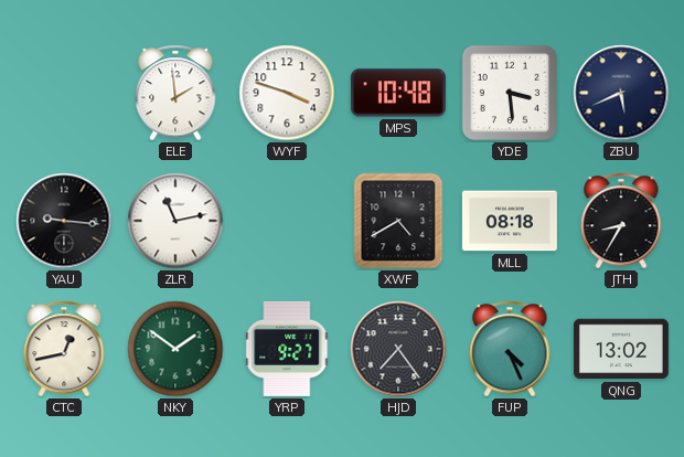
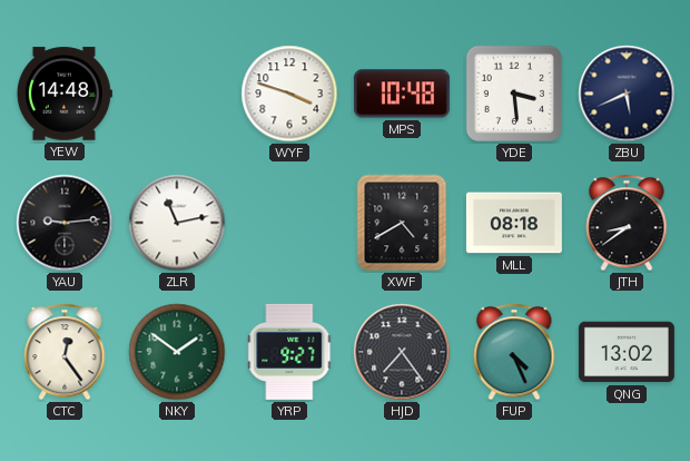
YEW: none -> 14:48 (65, 94)
ELE: 1:59 -> none (175, 93)
YAU: 9:16 -> 9:14 (65, 223)
JTH: 8:35 -> 8:39 (627, 223)
CTC: 12:43 -> 12:24 (65, 352)
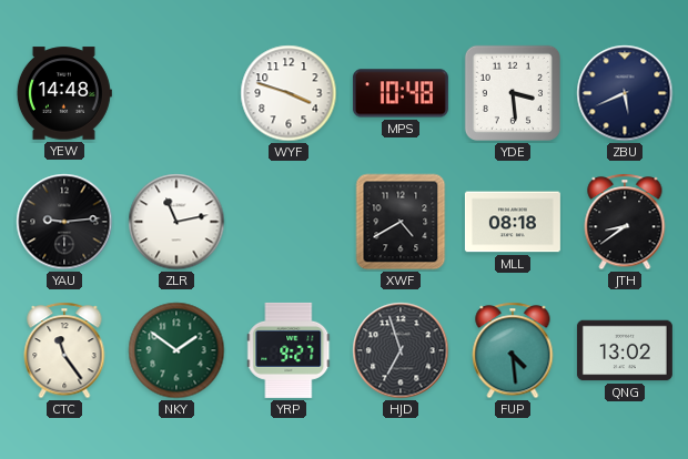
CTC: 12:24 -> 11:24 (64, 350)
HJD: 7:24 -> 6:57 (401, 350)
FUP: 4:26 -> 4:29 (513, 350)
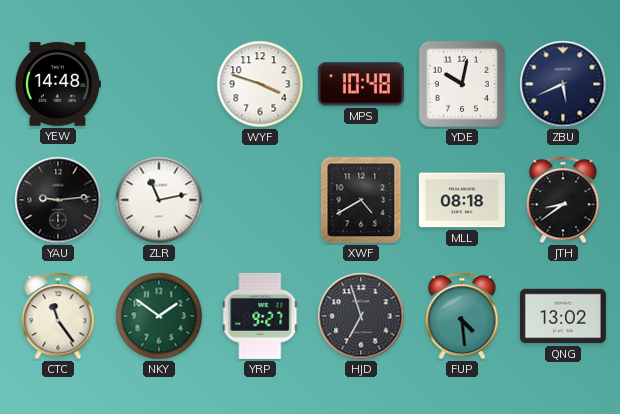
YDE: 3:29 -> 10:02 (462, 84)
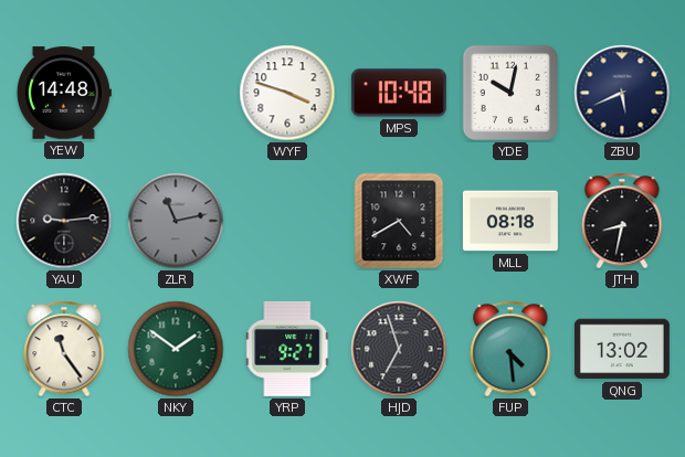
ZLR dial: white -> grey (176, 221)
JTH: 8:39 -> 8:32 (622, 221)
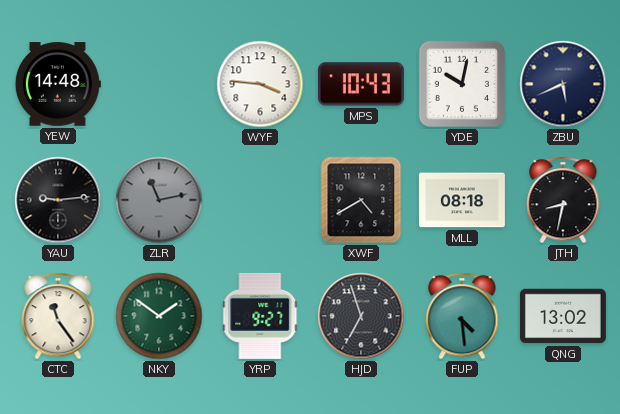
WYF: 3:48 -> 3:46 (260, 84)
MPS: 10:48 -> 10:43 (361, 84)
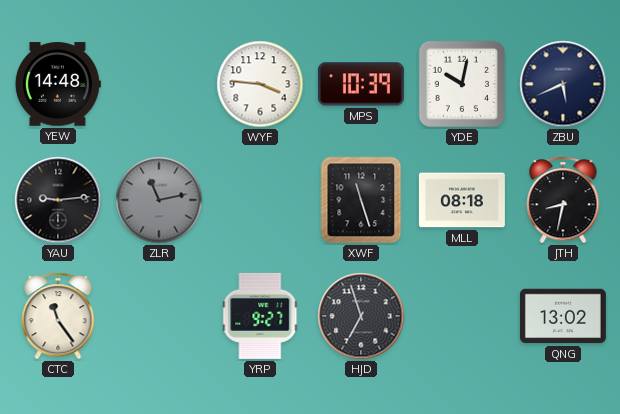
MPS: 10:43 -> 10:39 (361, 84)
XWF: 4:40 -> 11:27 (361, 200)
NKY: 1:51 -> none (159, 316)
FUP: 4:29 -> none (462, 316)
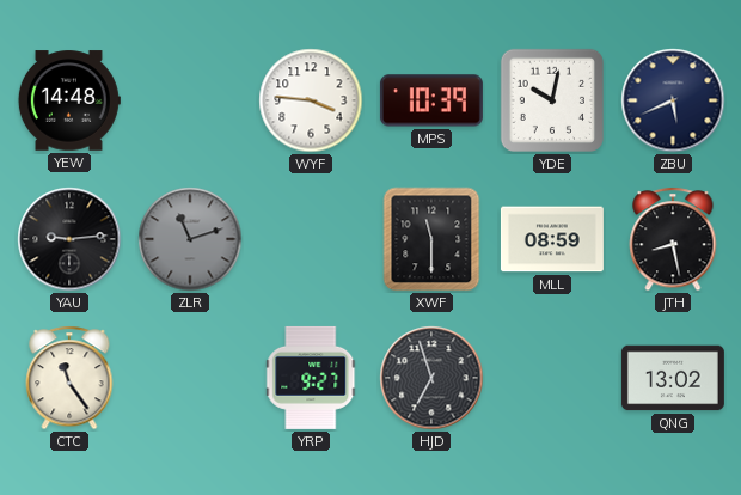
ZLR: 11:13 -> 11:12 (190, 239)
XWF: 11:27 -> 11:30 (431, 239)
MLL: 08:18 -> 08:59 (552, 239)
JTH: 8:32 -> 8:28 (673, 239)
